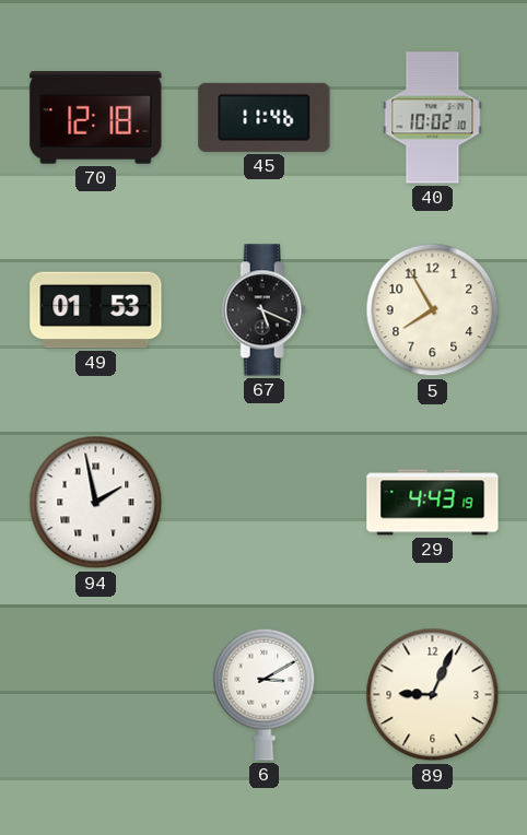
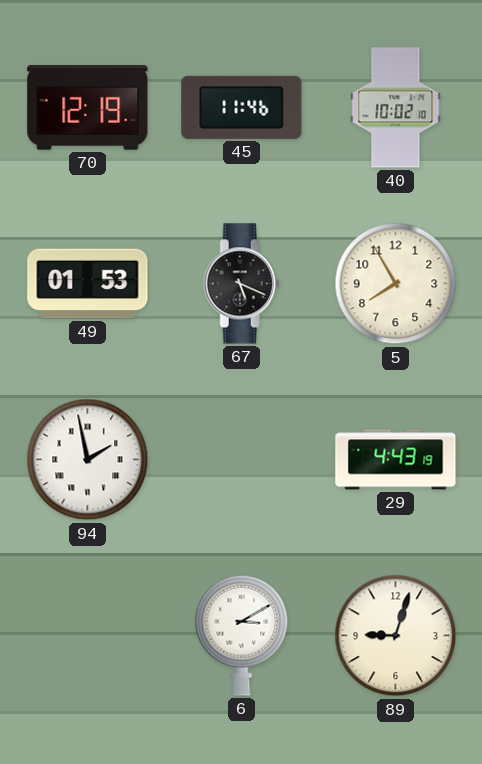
70: 12:18 -> 12:19 (88, 108)
89: 9:04 -> 9:03 (396, 636)
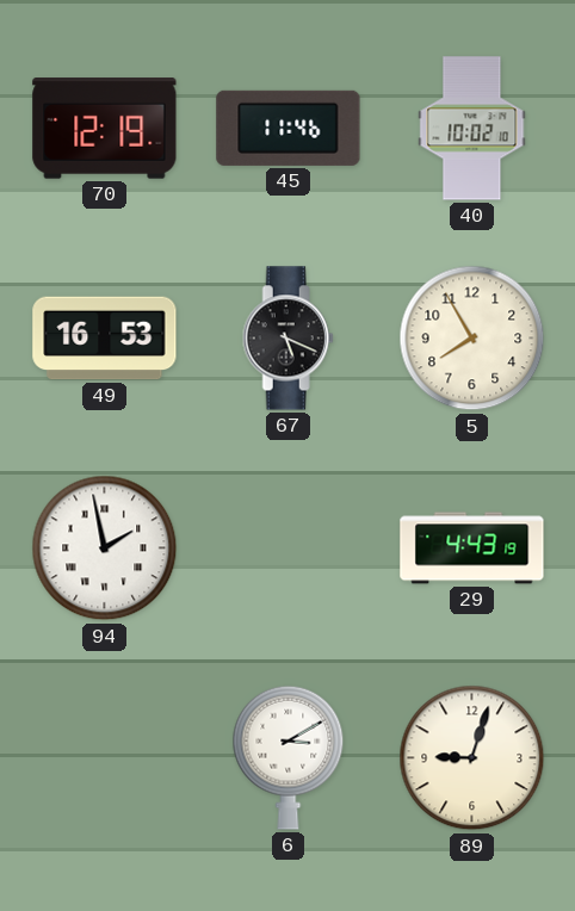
49: 01:53 -> 16:53 (105, 339)
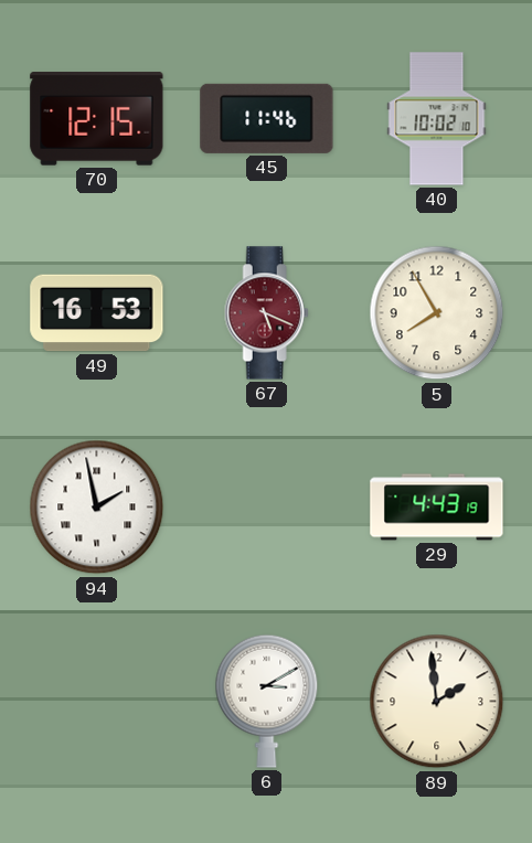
70: 12:19 -> 12:15 (97, 119)
67 dial: black -> burgundy (266, 313)
89: 9:03 -> 1:59 (437, 702)
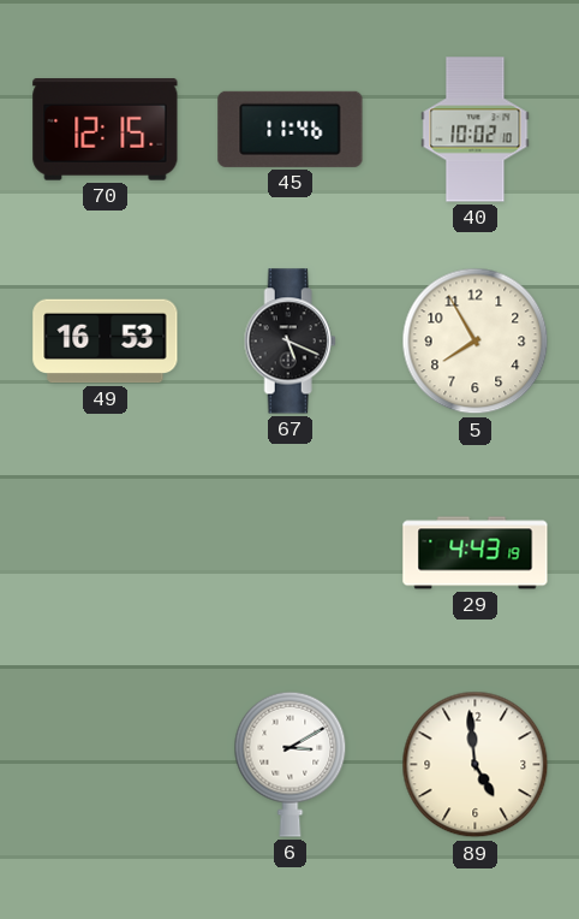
67 dial: burgundy -> black (289, 342)
94: 1:58 -> none (97, 508)
89: 1:59 -> 4:59 (476, 765)
